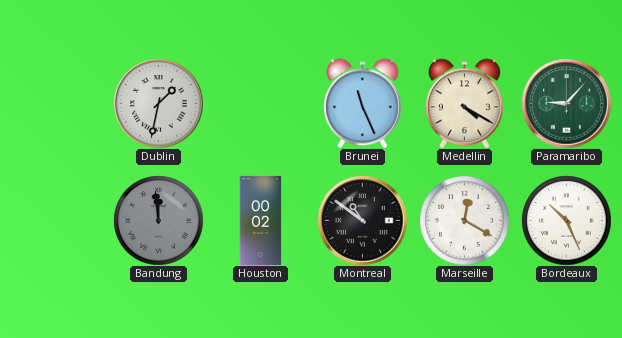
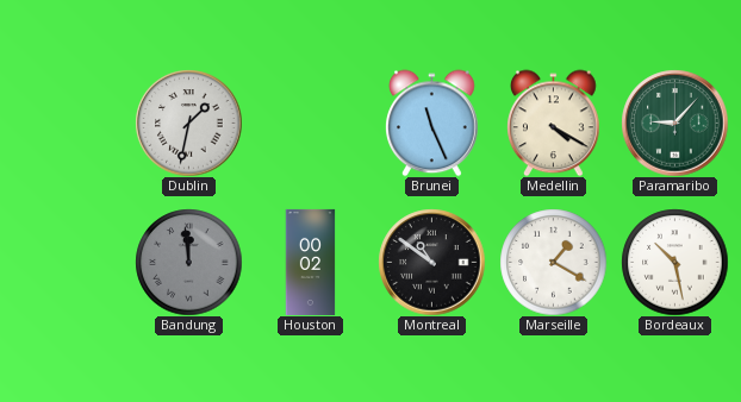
Marseille: 12:20 -> 1:20 (553, 262)
Bordeaux: 10:26 -> 10:28 (674, 262)
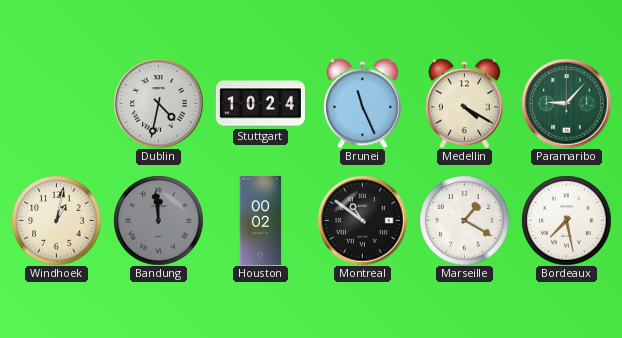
Dublin: 1:32 -> 4:32 (158, 103)
Stuttgart: none -> 10:24 (260, 104)
Windhoek: none -> 1:02 (56, 220)
Bordeaux: 10:28 -> 7:28 (566, 220)
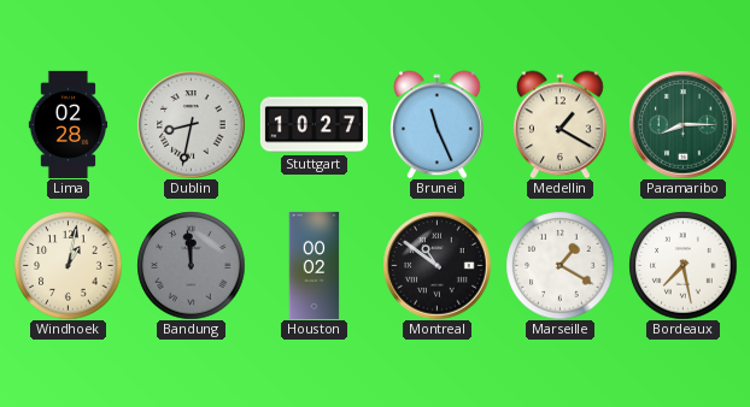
Lima: none -> 02:28 (69, 124)
Dublin: 4:32 -> 8:32 (191, 124)
Stuttgart: 10:24 -> 10:27 (314, 125)
Medellin: 4:20 -> 1:20 (561, 124)
Paramaribo: 9:07 -> 8:15 (682, 124)
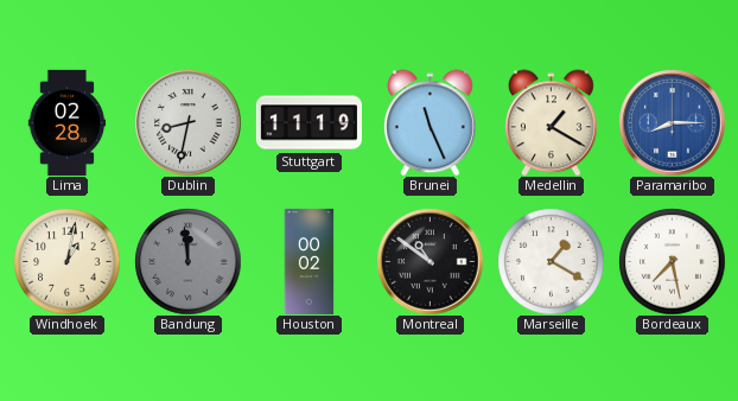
Stuttgart: 10:27 -> 11:19 (308, 123)
Paramaribo dial: green -> blue (672, 122)
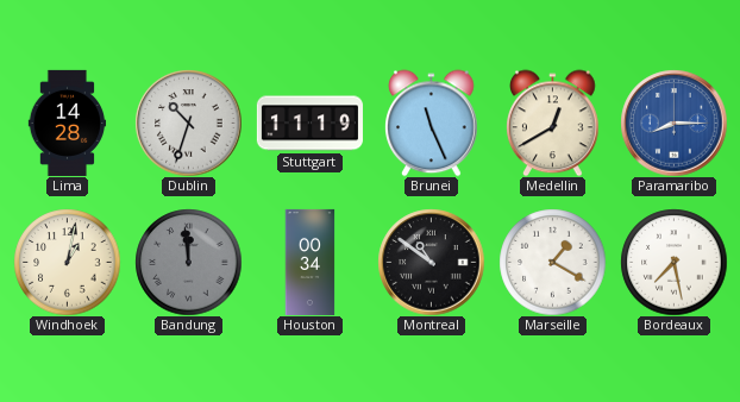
Lima: 02:28 -> 14:28 (68, 123)
Dublin: 8:32 -> 10:33 (188, 123)
Medellin: 1:20 -> 12:40 (553, 123)
Houston: 00:02 -> 00:34 (311, 262)
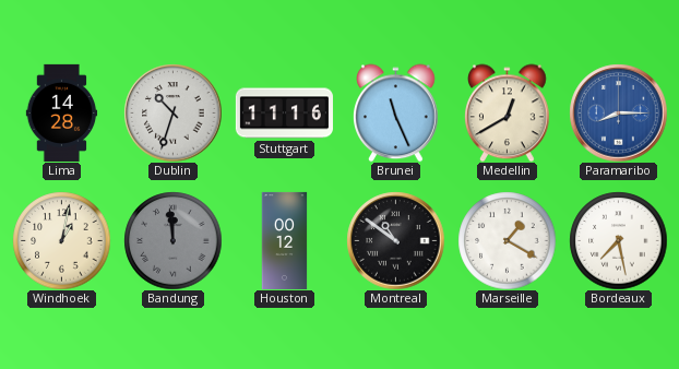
Stuttgart: 11:19 -> 11:16 (284, 114)
Houston: 00:34 -> 00:12 (285, 240)
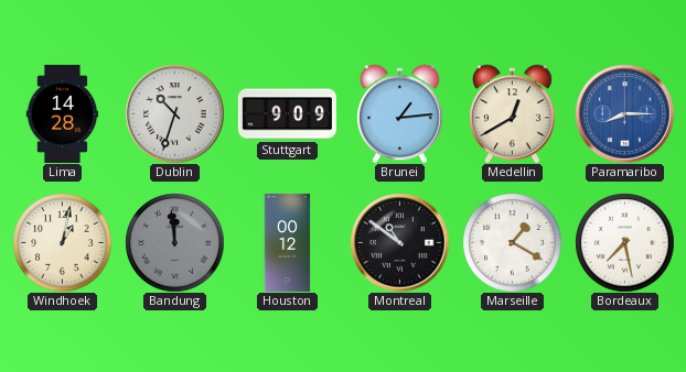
Stuttgart: 11:16 -> 9:09 (287, 114)
Brunei: 11:26 -> 1:14 (400, 113)
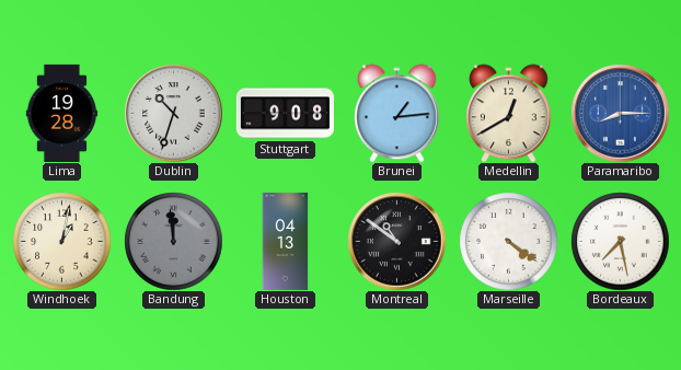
Lima: 14:28 -> 19:28 (62, 113)
Stuttgart: 9:09 -> 9:08 (285, 114)
Houston: 00:12 -> 04:13 (286, 241)
Marseille: 1:20 -> 4:21 (508, 241)
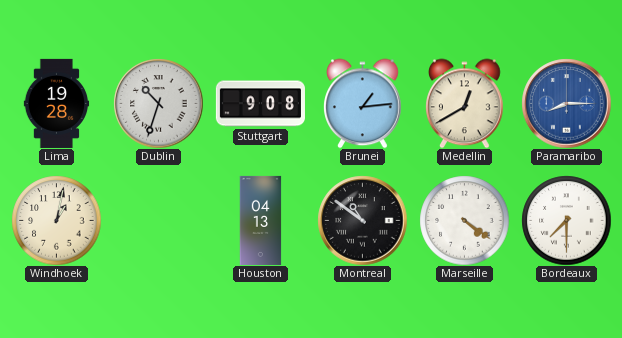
Bandung: 11:59 -> none (173, 241)
Bordeaux: 7:28 -> 7:30 (566, 220)
